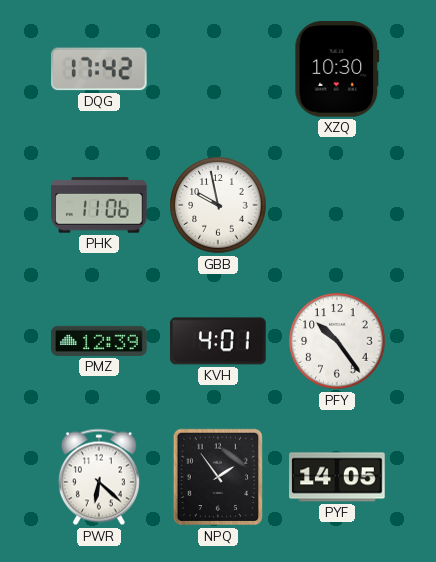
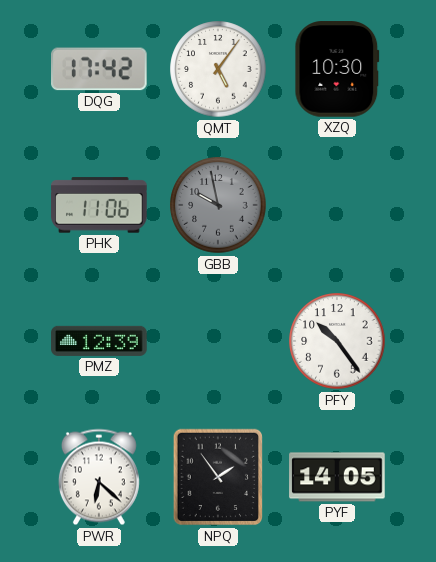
QMT: none -> 5:06 (218, 69)
GBB dial: white -> grey (218, 205)
KVH: 4:01 -> none (218, 341)
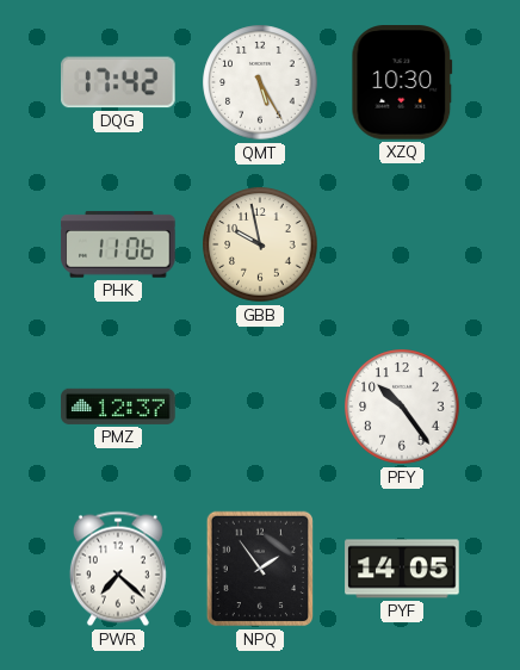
QMT: 5:06 -> 5:25 (260, 82)
GBB dial: grey -> cream (260, 244)
PMZ: 12:39 -> 12:37 (118, 407)
PWR: 6:22 -> 7:22 (118, 569)
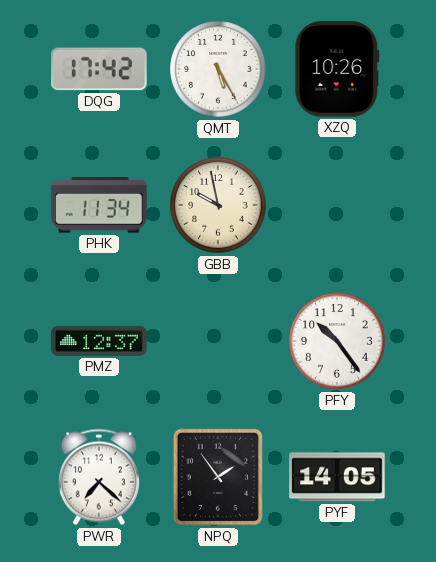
XZQ: 10:30 -> 10:26 (337, 69)
PHK: 11:06 -> 11:34 (99, 205)
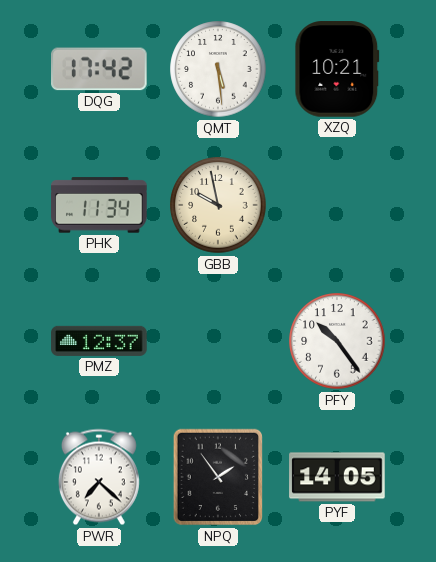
QMT: 5:25 -> 5:29 (218, 69)
XZQ: 10:26 -> 10:21 (337, 69)
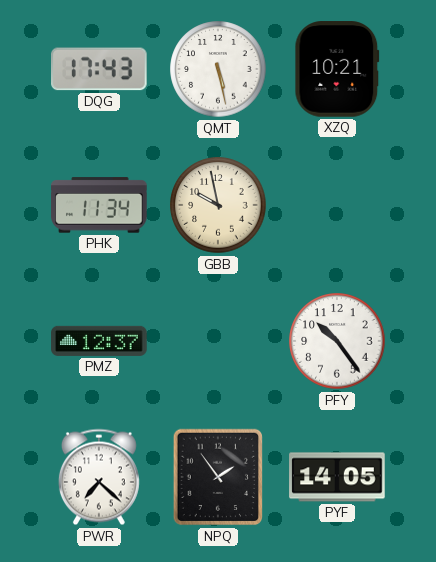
DQG: 17:42 -> 17:43 (100, 69)
QMT: 5:29 -> 5:28 (218, 69)
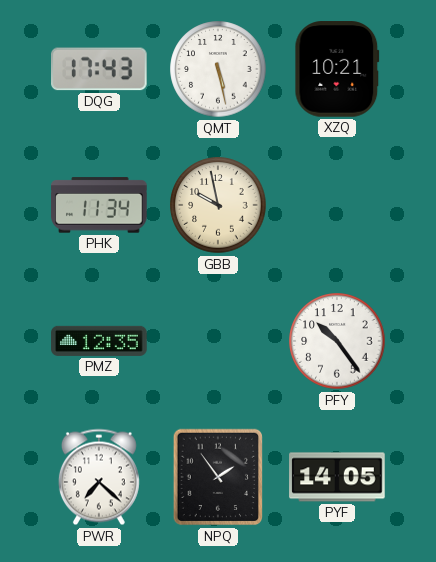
PMZ: 12:37 -> 12:35 (99, 341)
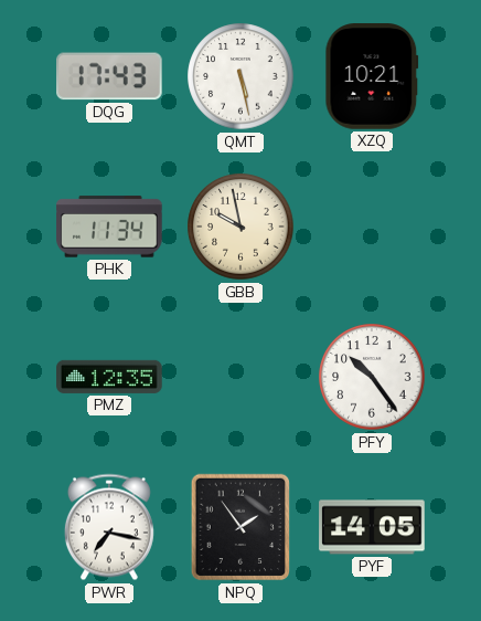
PWR: 7:22 -> 7:17 (109, 527)
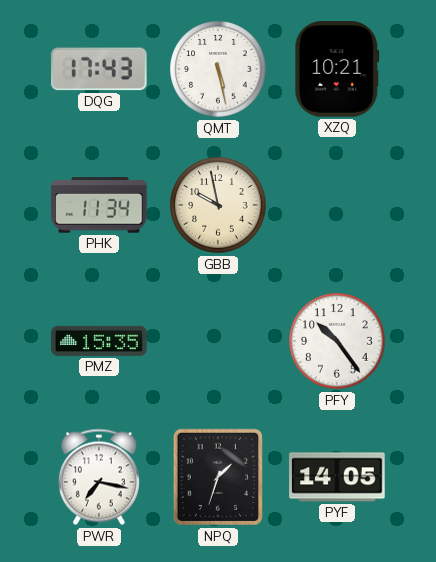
PMZ: 12:35 -> 15:35 (99, 341)
NPQ: 1:54 -> 1:33 (218, 477)
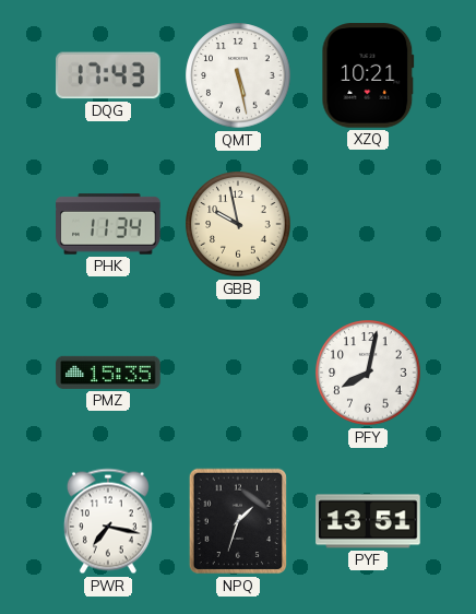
PFY: 10:24 -> 8:02 (368, 373)
PYF: 14:05 -> 13:51 (368, 521)
